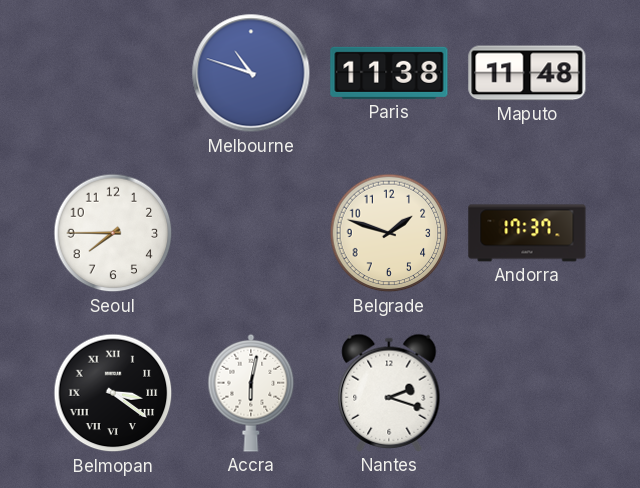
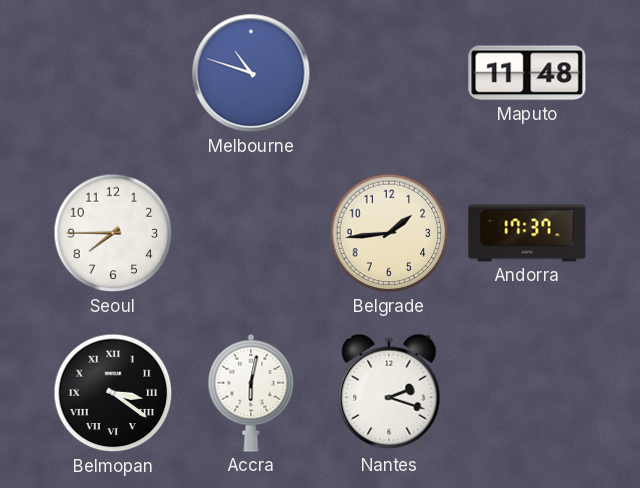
Paris: 11:38 -> none (389, 73)
Belgrade: 1:48 -> 1:44 (389, 233)
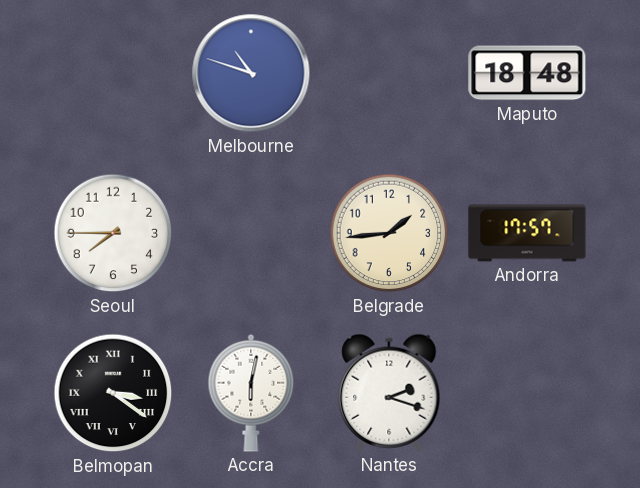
Maputo: 11:48 -> 18:48 (527, 73)
Andorra: 17:37 -> 17:57 (527, 233)
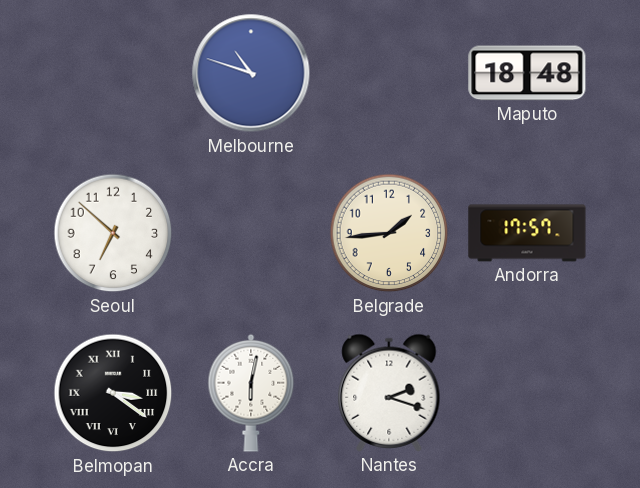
Seoul: 7:45 -> 6:52 (113, 233)
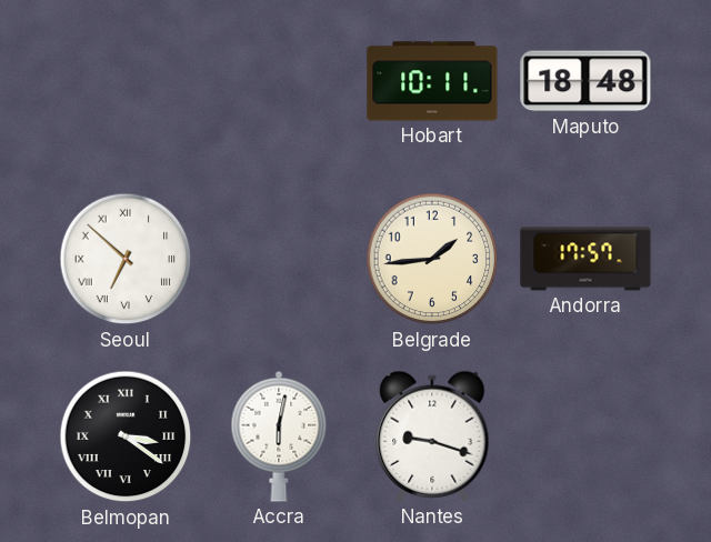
Melbourne: 10:48 -> none (251, 73)
Hobart: none -> 10:11 (432, 81)
Seoul numerals: Arabic -> Roman (126, 259)
Nantes: 2:18 -> 9:18 (432, 436)
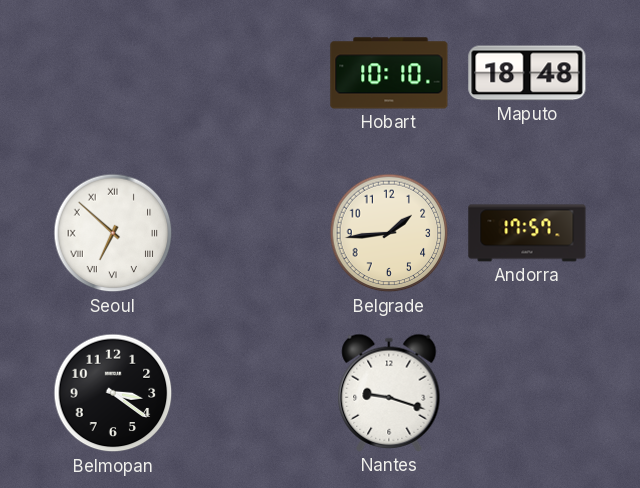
Hobart: 10:11 -> 10:10 (389, 73)
Belmopan numerals: Roman -> Arabic (113, 393)
Accra: 6:02 -> none (279, 436)
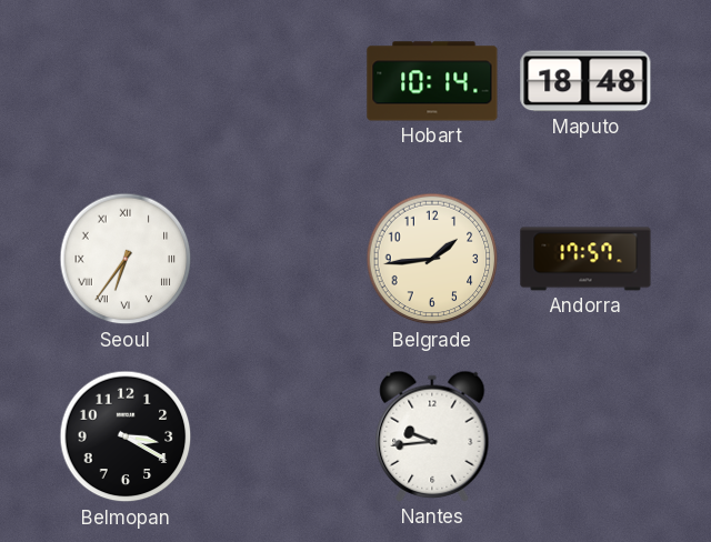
Hobart: 10:10 -> 10:14 (432, 81)
Seoul: 6:52 -> 6:36 (126, 259)
Belmopan: 3:21 -> 3:20 (126, 436)
Nantes: 9:18 -> 9:44 (432, 436)
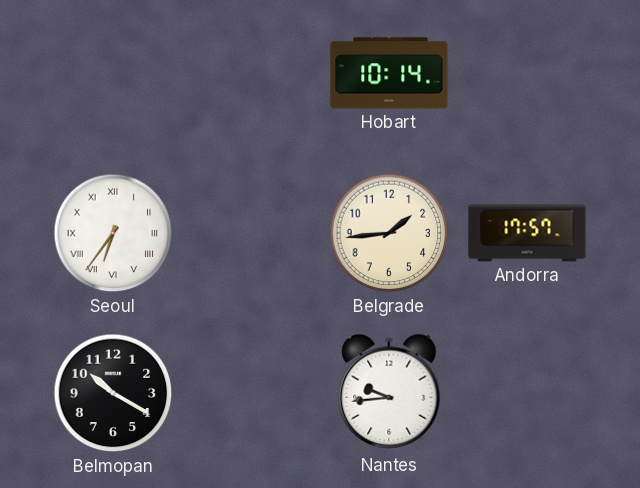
Maputo: 18:48 -> none (585, 81)
Belmopan: 3:20 -> 10:20 (113, 393)
